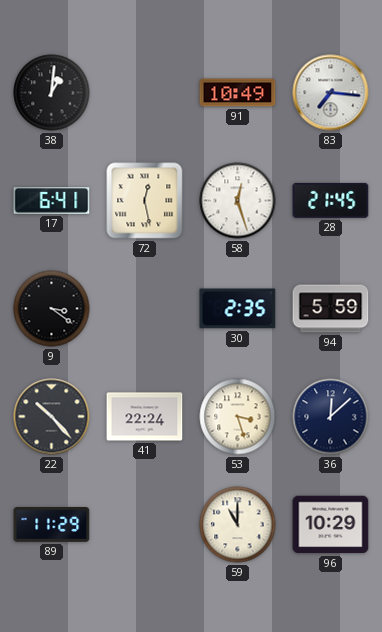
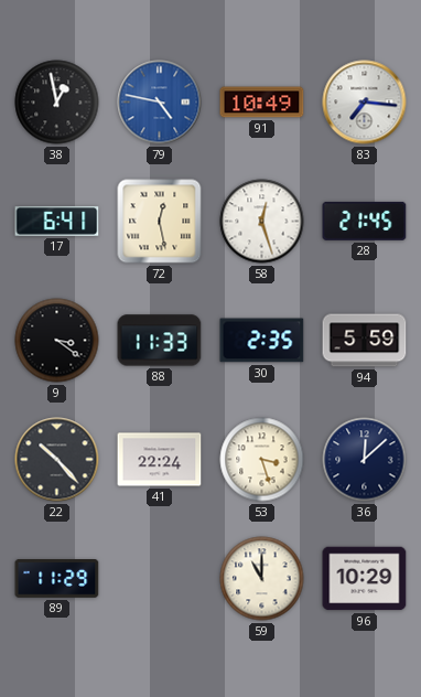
38: 1:01 -> 12:58 (57, 103)
79: none -> 4:47 (160, 103)
88: none -> 11:33 (160, 341)
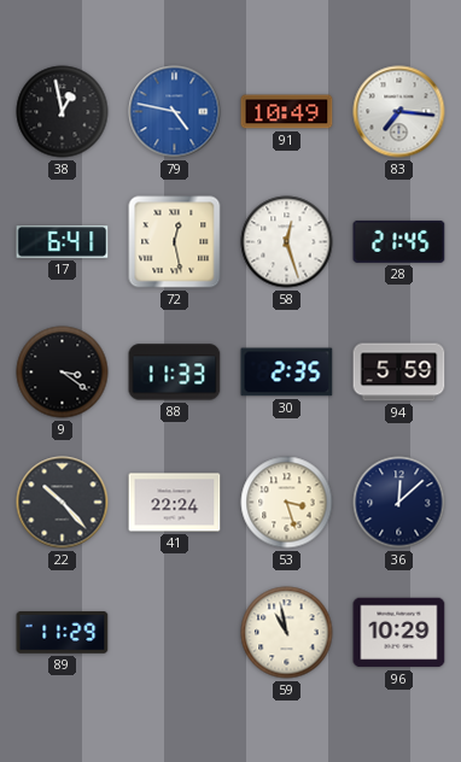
59: 11:00 -> 10:58 (287, 633)
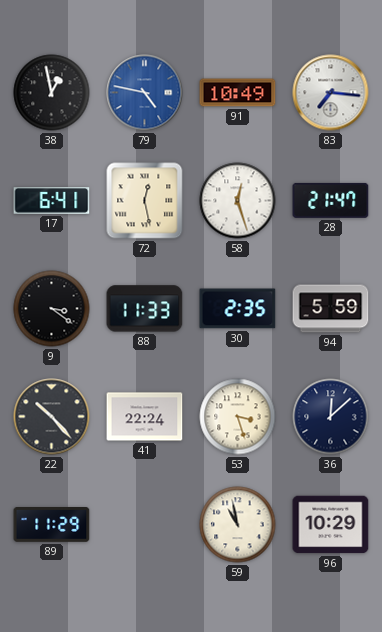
28: 21:45 -> 21:47 (331, 200)
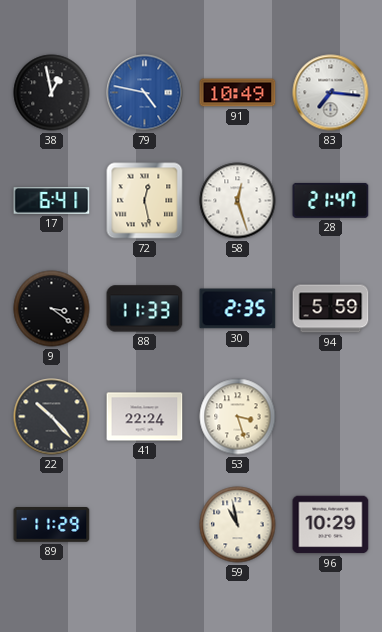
36: 12:08 -> none (331, 417)
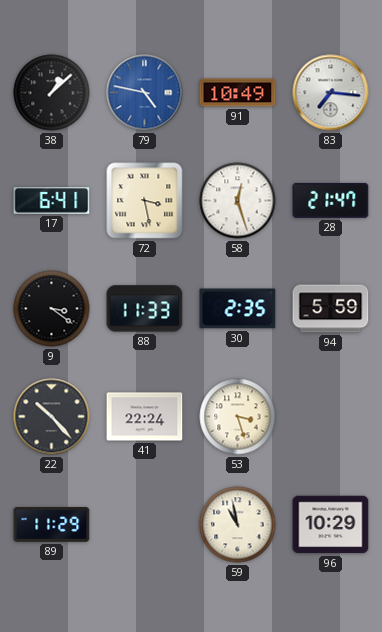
38: 12:58 -> 1:08 (52, 93)
72: 12:28 -> 3:28 (145, 201)
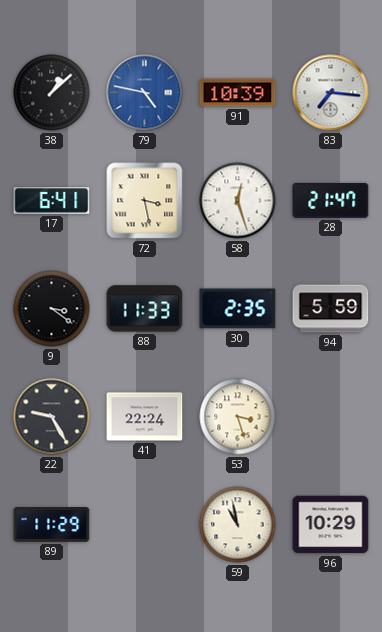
91: 10:49 -> 10:39 (238, 93)
22: 10:23 -> 9:25 (52, 417)
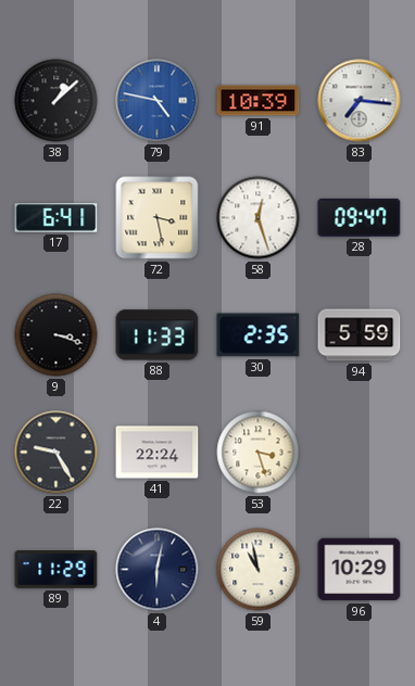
28: 21:47 -> 09:47 (360, 217)
9: 3:21 -> 3:18 (56, 335)
4: none -> 6:02 (158, 570)
